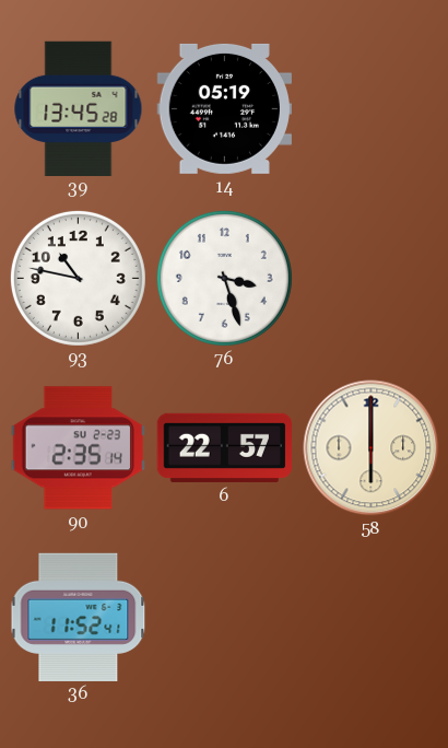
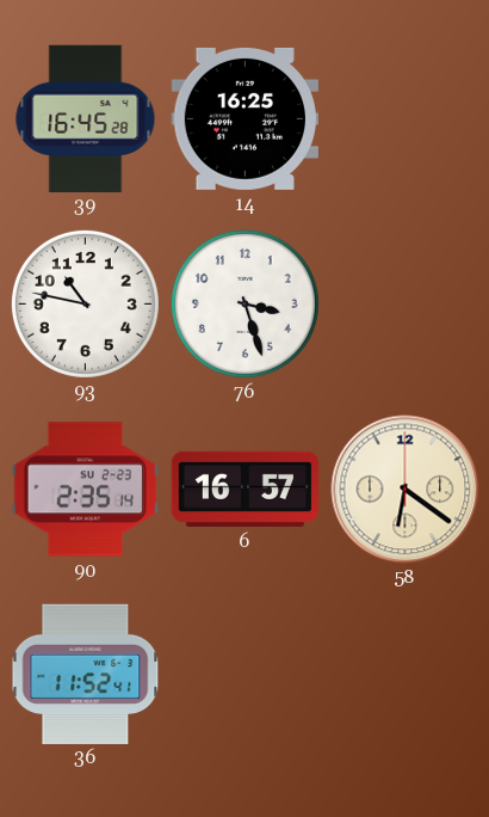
39: 13:45 -> 16:45 (86, 118)
14: 05:19 -> 16:25 (244, 118)
6: 22:57 -> 16:57 (244, 489)
58: 6:00 -> 6:21 (406, 490)
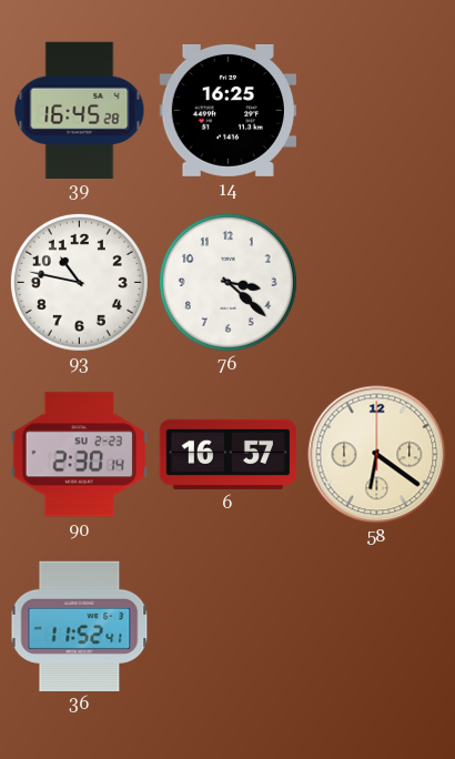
76: 3:27 -> 3:22 (228, 282)
90: 2:35 -> 2:30 (79, 455)
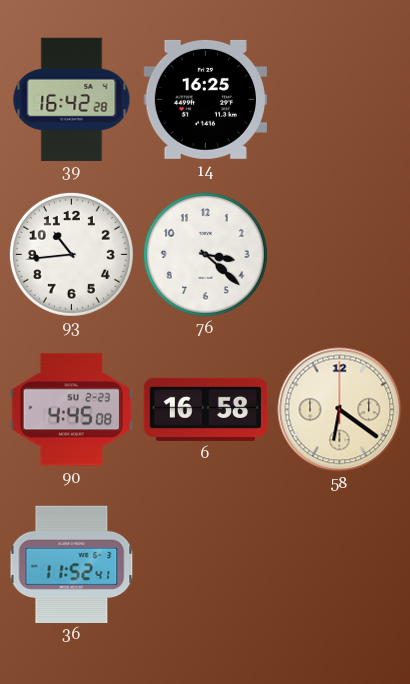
39: 16:45 -> 16:42 (72, 99)
93: 10:47 -> 10:44 (71, 254)
90: 2:30 -> 4:45 (71, 410)
6: 16:57 -> 16:58 (205, 409)
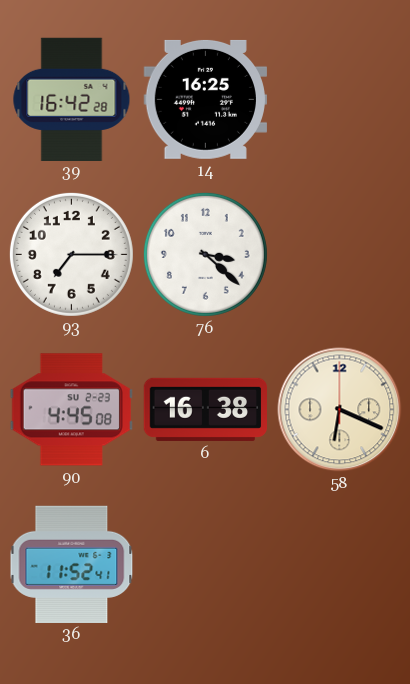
93: 10:44 -> 7:15 (71, 254)
6: 16:58 -> 16:38 (205, 409)
58: 6:21 -> 6:19 (340, 410)
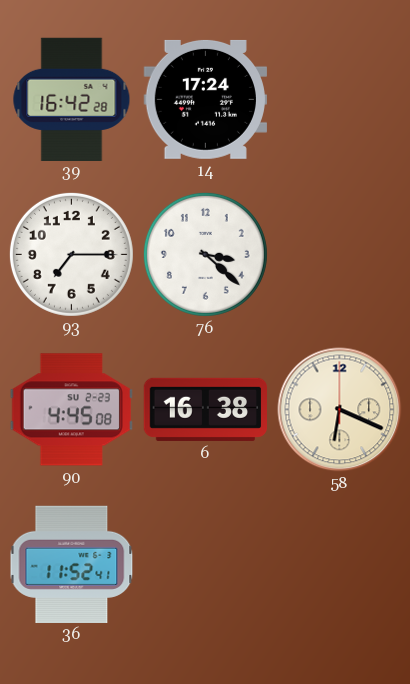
14: 16:25 -> 17:24 (205, 99)
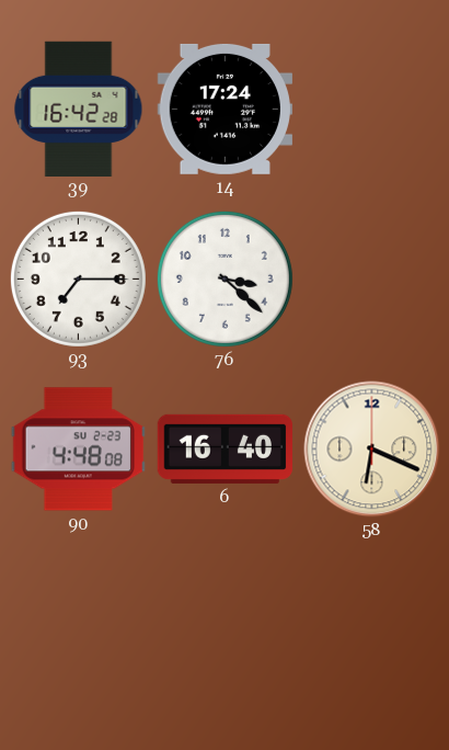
90: 4:45 -> 4:48 (78, 450)
6: 16:38 -> 16:40 (225, 448)
36: 11:52 -> none (72, 564)
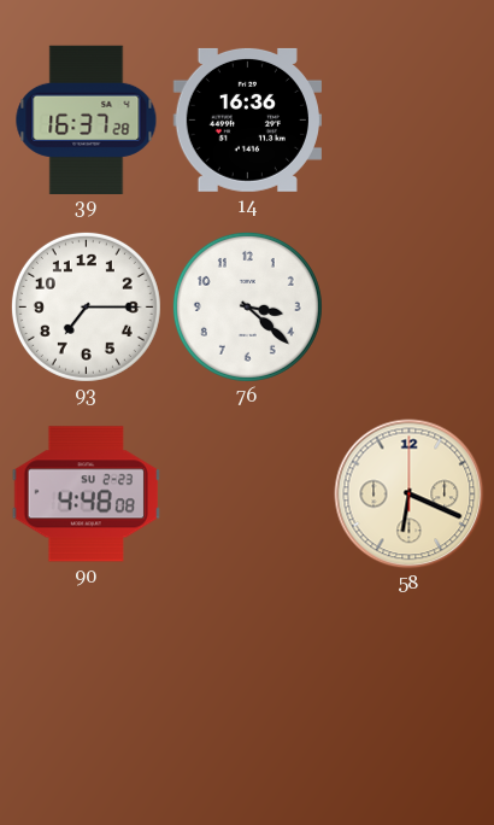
39: 16:42 -> 16:37 (87, 119)
14: 17:24 -> 16:36 (247, 119)
6: 16:40 -> none (225, 448)
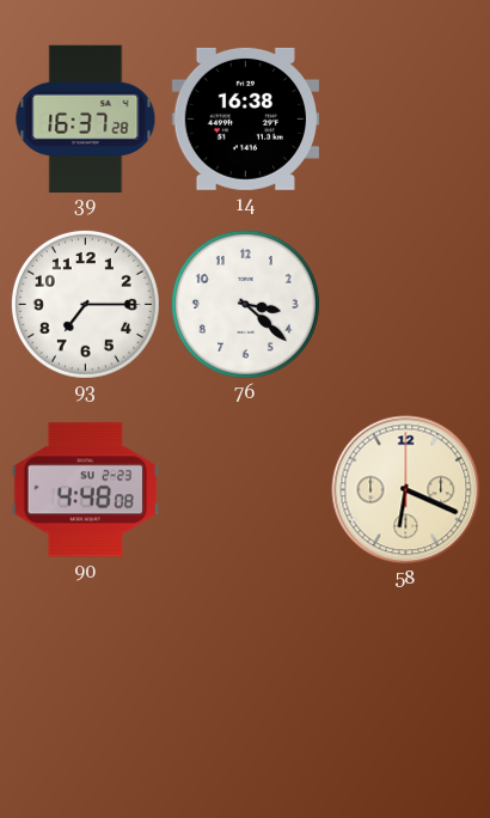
14: 16:36 -> 16:38 (245, 118)
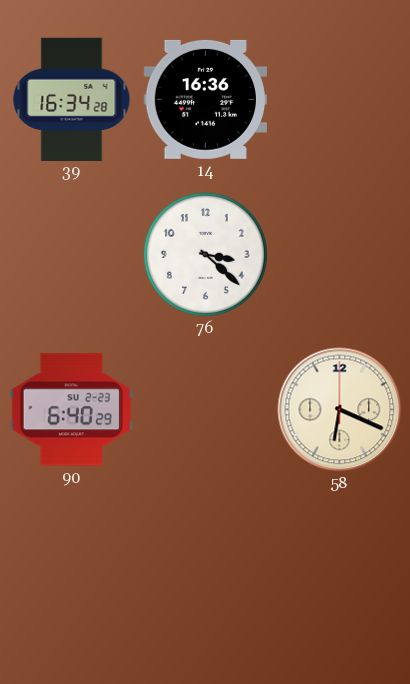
39: 16:37 -> 16:34 (72, 99)
14: 16:38 -> 16:36 (205, 99)
93: 7:15 -> none (85, 304)
90: 4:48 -> 6:40 (71, 410)
